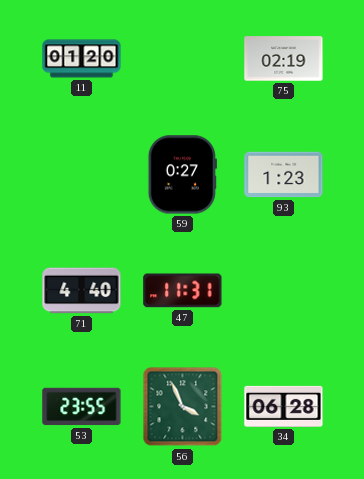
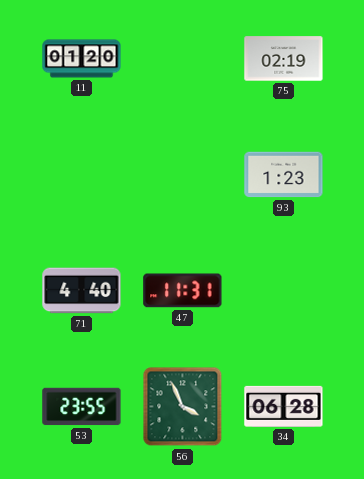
59: 0:27 -> none (182, 175)
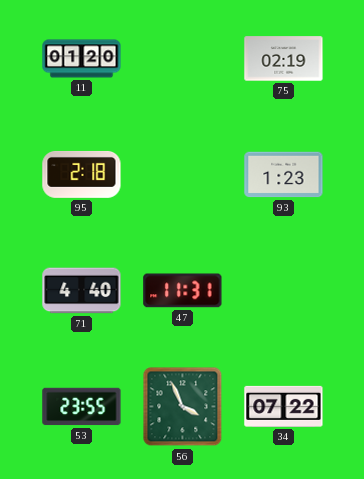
95: none -> 2:18 (82, 174)
34: 06:28 -> 07:22 (284, 406)
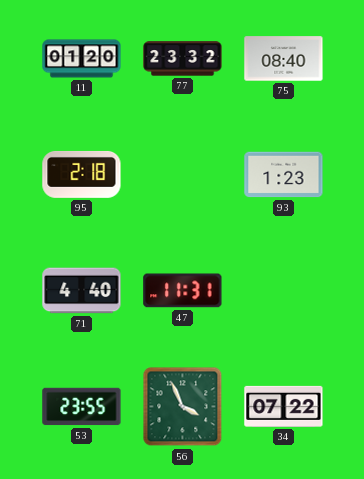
77: none -> 23:32 (183, 59)
75: 02:19 -> 08:40 (284, 59)
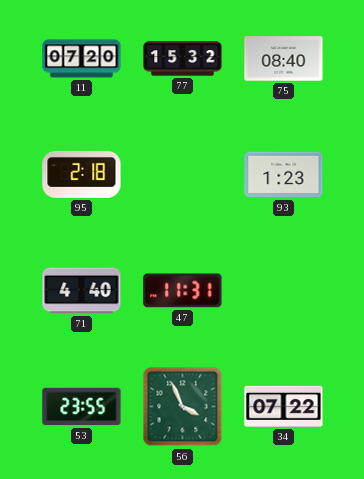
11: 01:20 -> 07:20 (82, 59)
77: 23:32 -> 15:32 (183, 59)
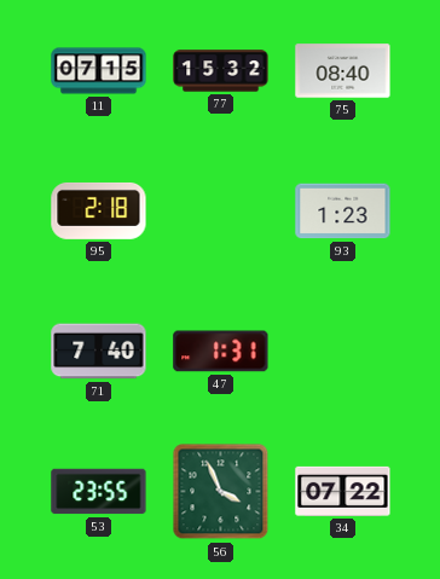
11: 07:20 -> 07:15 (99, 71)
71: 4:40 -> 7:40 (99, 352)
47: 11:31 -> 1:31 (221, 352)
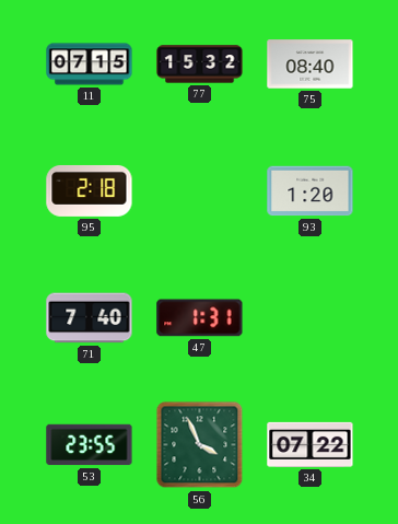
93: 1:23 -> 1:20 (311, 191)
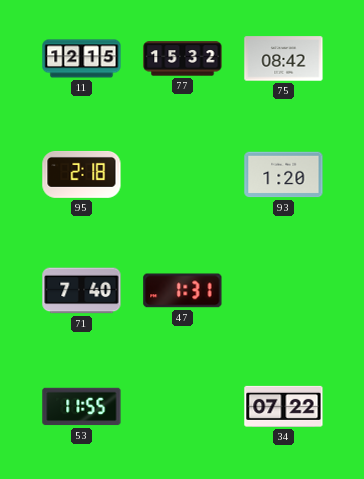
11: 07:15 -> 12:15 (82, 59)
75: 08:40 -> 08:42 (284, 59)
53: 23:55 -> 11:55 (82, 407)
56: 3:56 -> none (200, 445)
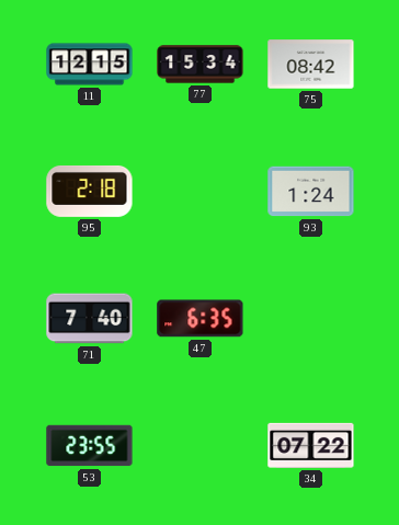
77: 15:32 -> 15:34 (201, 65)
93: 1:20 -> 1:24 (311, 192)
47: 1:31 -> 6:35 (201, 319)
53: 11:55 -> 23:55 (90, 446)
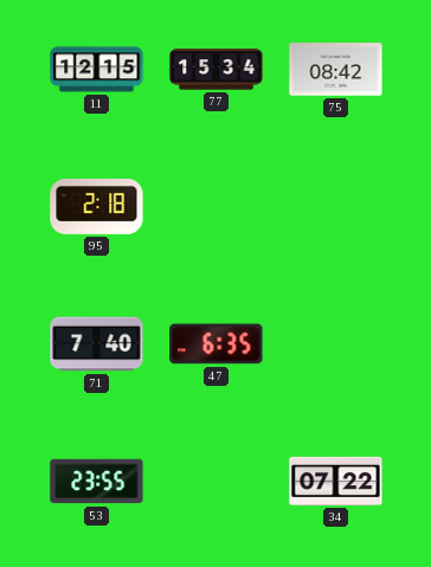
93: 1:24 -> none (311, 192)
